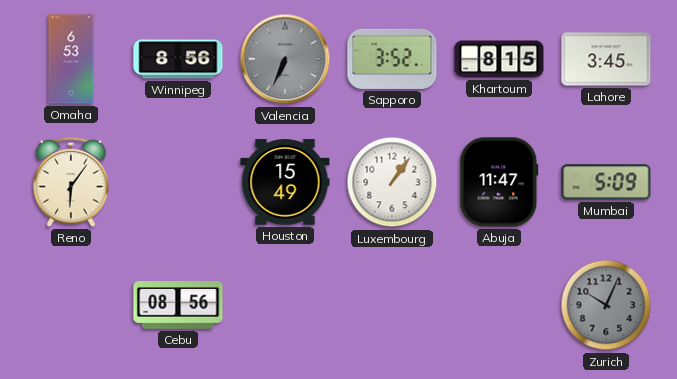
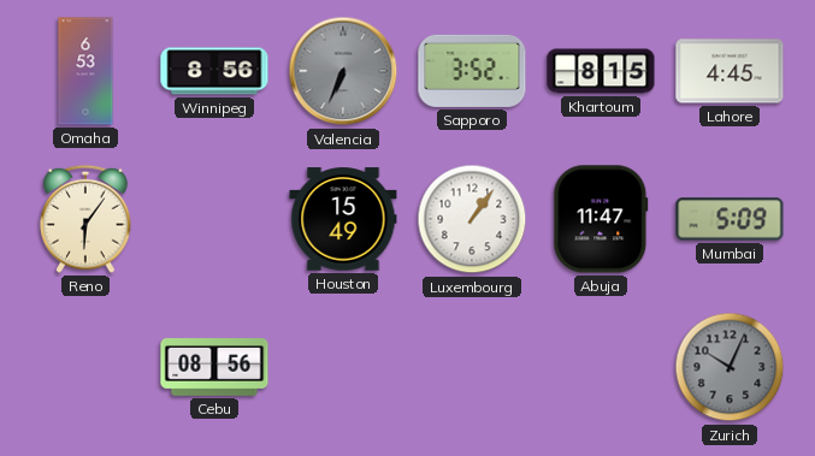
Lahore: 3:45 -> 4:45 (730, 71)
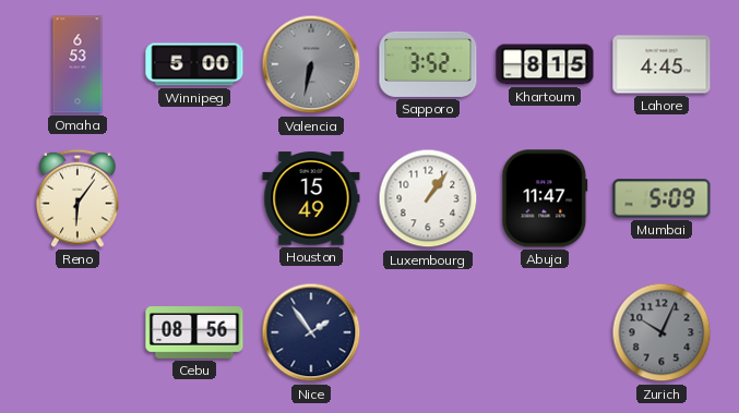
Winnipeg: 8:56 -> 5:00 (194, 64)
Valencia: 6:34 -> 6:32 (311, 64)
Nice: none -> 1:54 (311, 332)
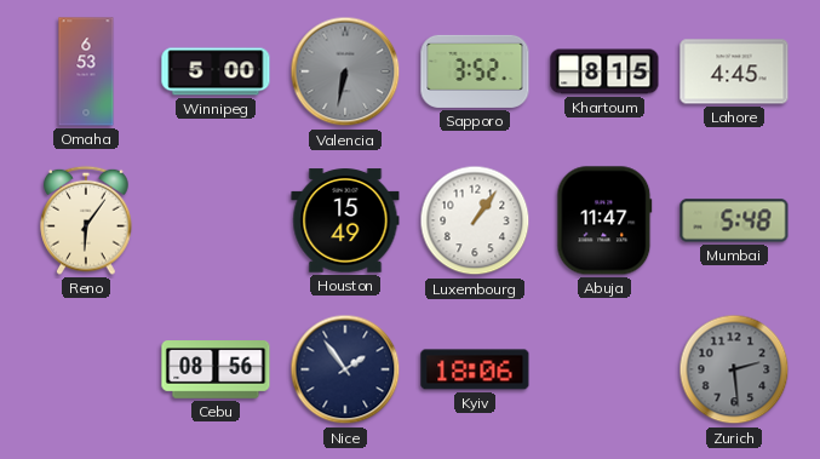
Mumbai: 5:09 -> 5:48 (734, 220)
Kyiv: none -> 18:06 (475, 369)
Zurich: 10:04 -> 2:29 (734, 369)
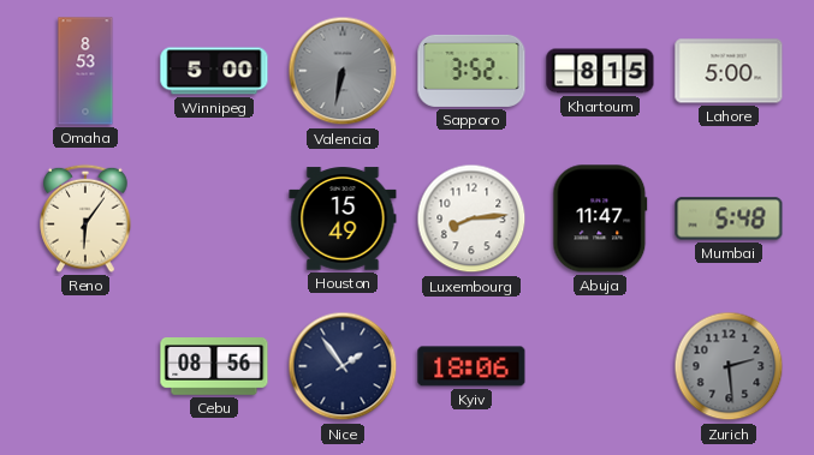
Omaha: 6:53 -> 8:53 (85, 71)
Lahore: 4:45 -> 5:00 (729, 71)
Luxembourg: 1:06 -> 8:14 (471, 218)
